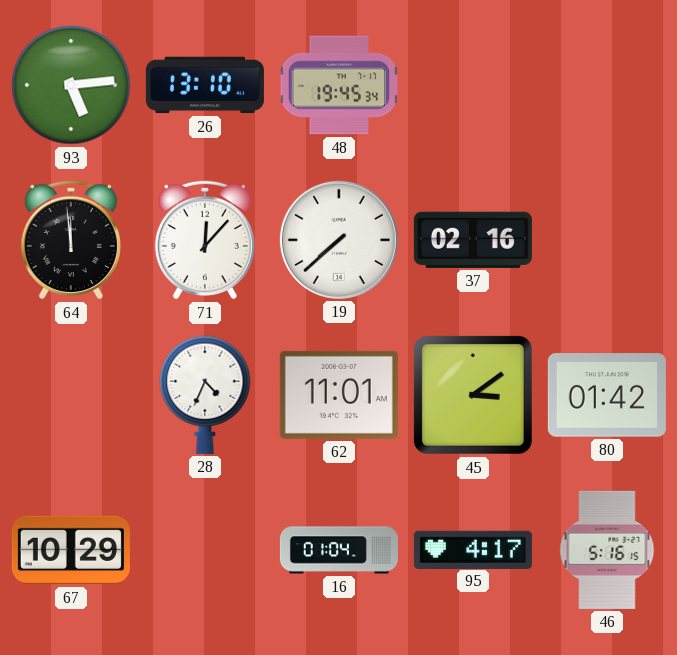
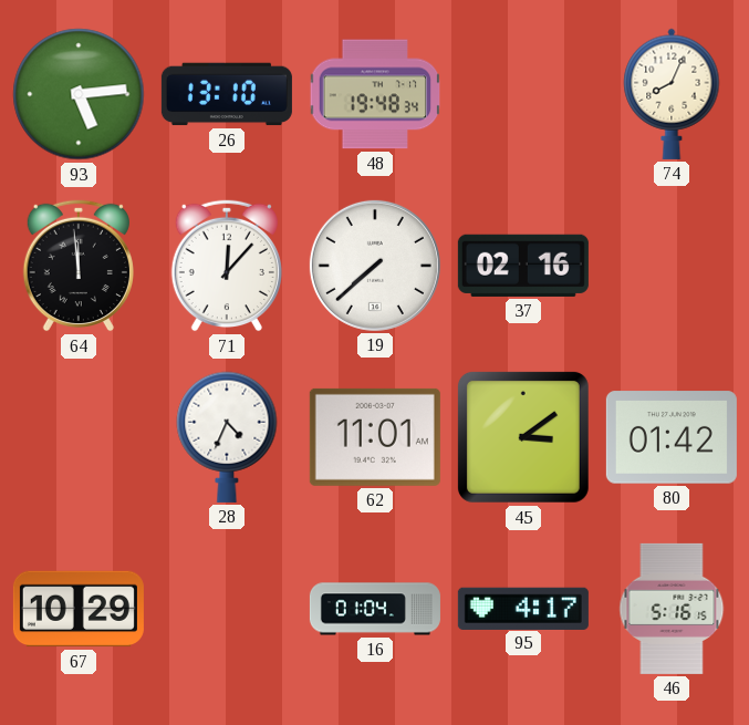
48: 19:45 -> 19:48 (375, 94)
74: none -> 8:04 (672, 94)
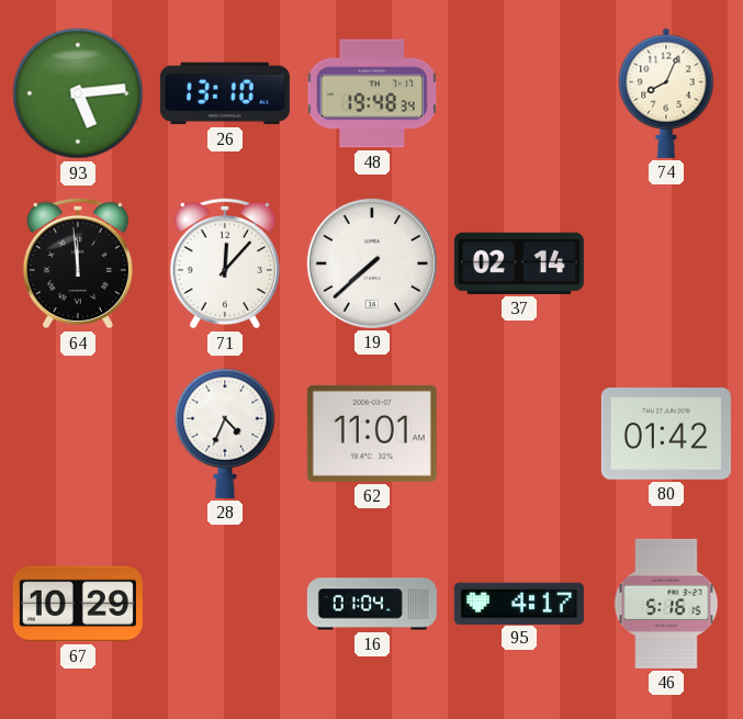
37: 02:16 -> 02:14 (519, 263)
45: 3:09 -> none (523, 437)
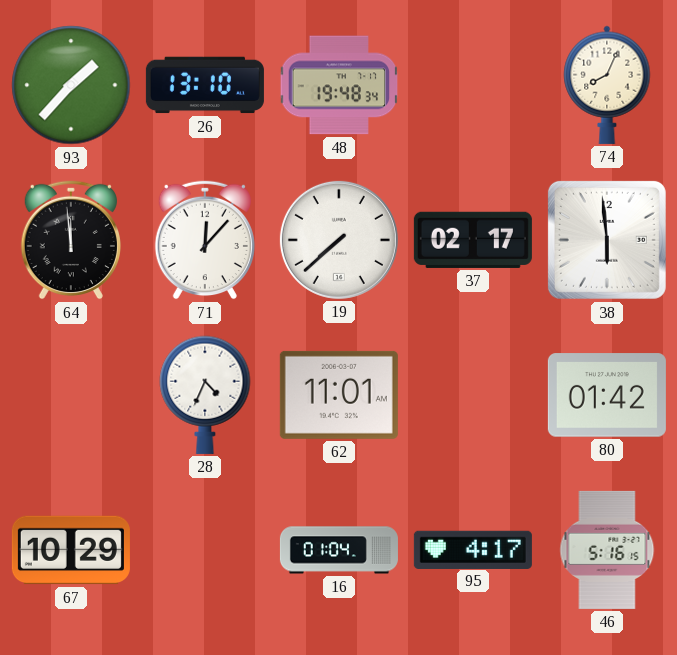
93: 5:14 -> 1:37 (71, 85)
37: 02:14 -> 02:17 (473, 240)
38: none -> 5:59 (607, 240)
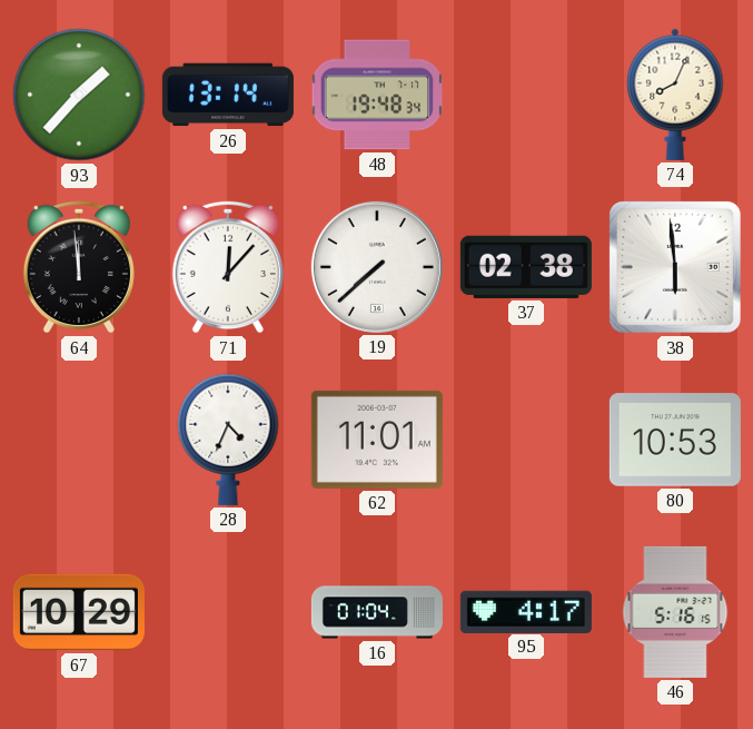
26: 13:10 -> 13:14 (228, 95)
37: 02:17 -> 02:38 (526, 267)
80: 01:42 -> 10:53 (675, 440)
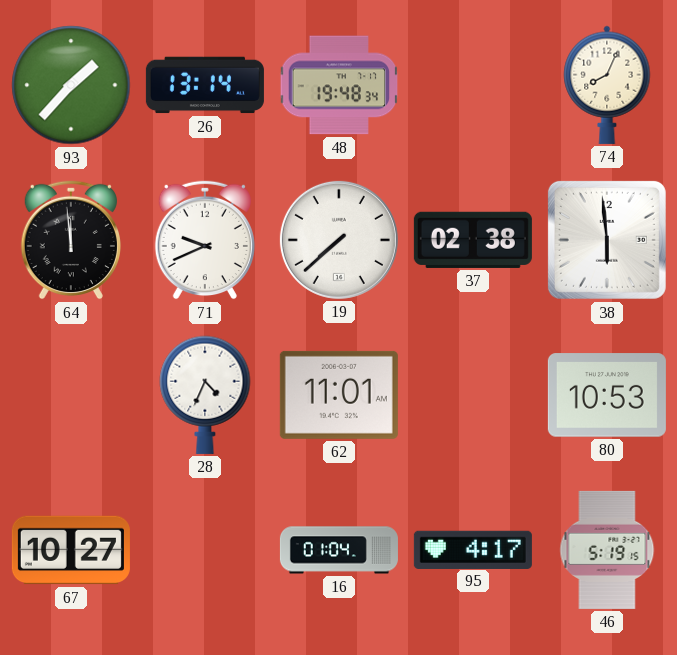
71: 12:07 -> 9:41 (205, 240)
67: 10:29 -> 10:27 (71, 550)
46: 5:16 -> 5:19 (607, 550)
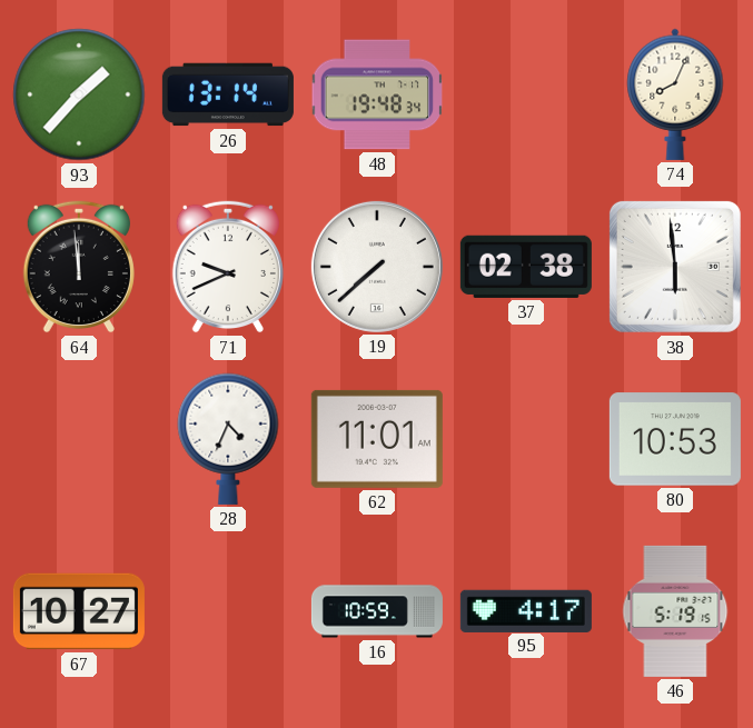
16: 01:04 -> 10:59 (377, 611)
